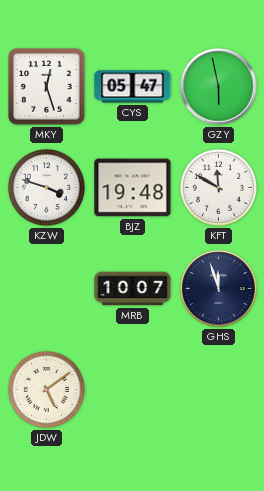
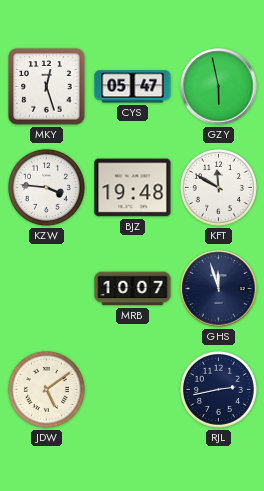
KZW: 3:48 -> 3:46 (46, 187)
RJL: none -> 2:43 (218, 389)
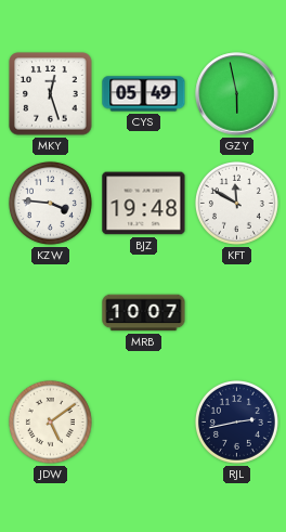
CYS: 05:47 -> 05:49 (144, 94)
GHS: 11:57 -> none (219, 289)
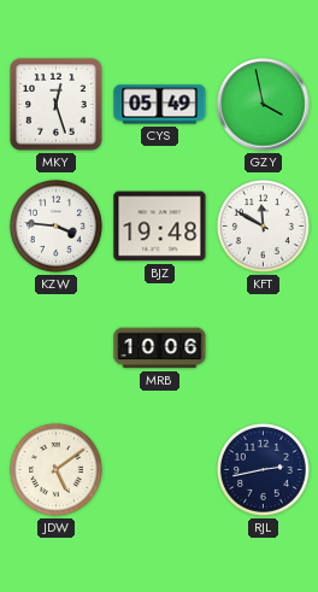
GZY: 5:58 -> 3:58 (264, 105)
MRB: 10:07 -> 10:06 (160, 348)
